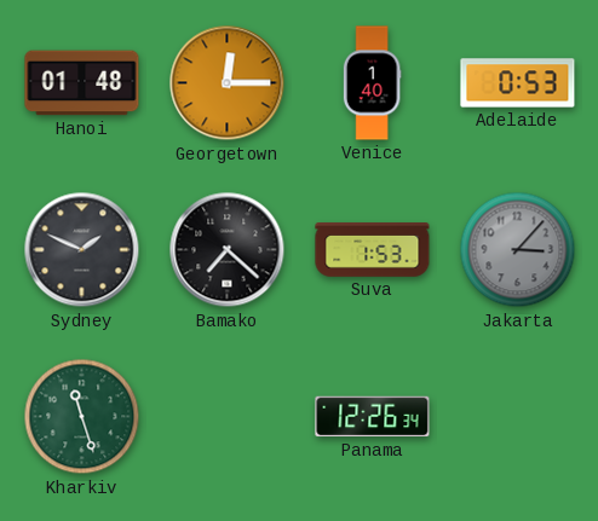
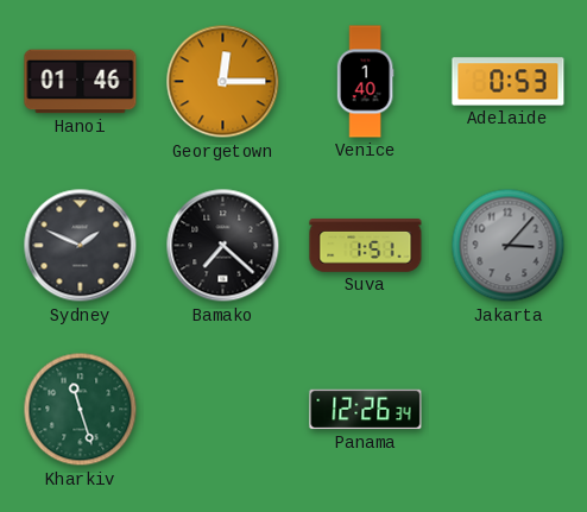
Hanoi: 01:48 -> 01:46 (81, 82)
Suva: 1:53 -> 1:51 (366, 246)
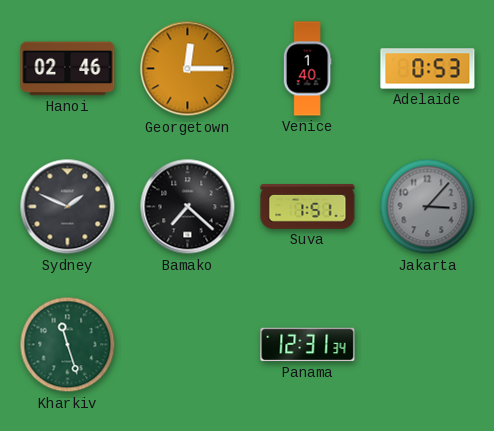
Hanoi: 01:46 -> 02:46 (68, 69)
Panama: 12:26 -> 12:31 (308, 345)
